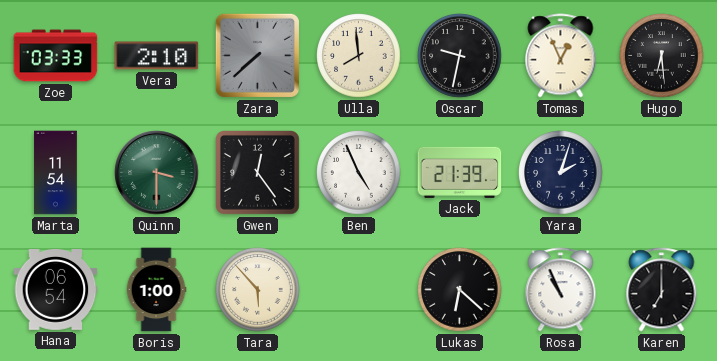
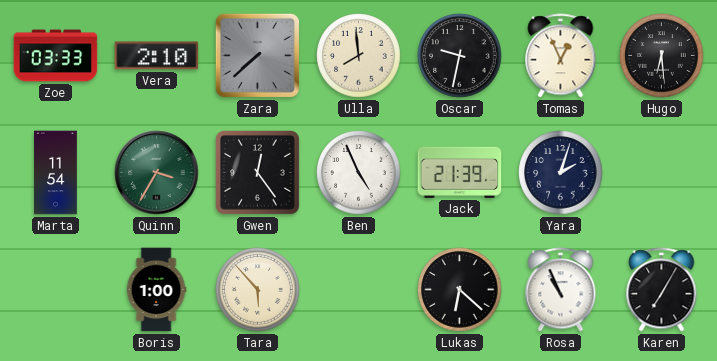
Quinn: 3:30 -> 3:35 (157, 173)
Hana: 06:54 -> none (56, 290)
Karen: 7:00 -> 7:05 (662, 290)
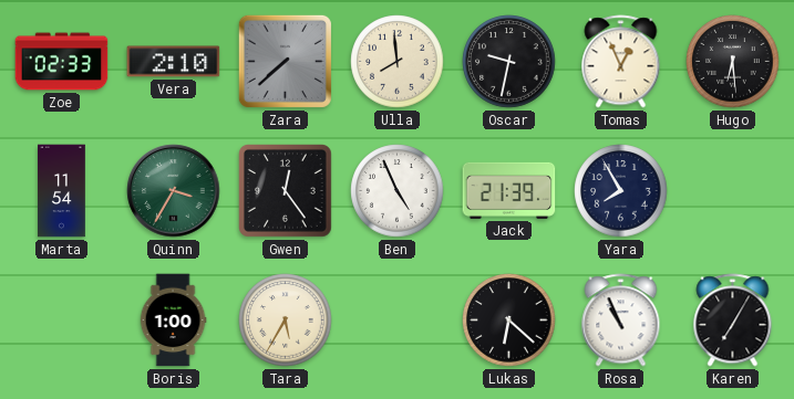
Zoe: 03:33 -> 02:33 (62, 62)
Yara: 2:03 -> 7:55 (621, 191)
Tara: 5:53 -> 5:35 (286, 321)
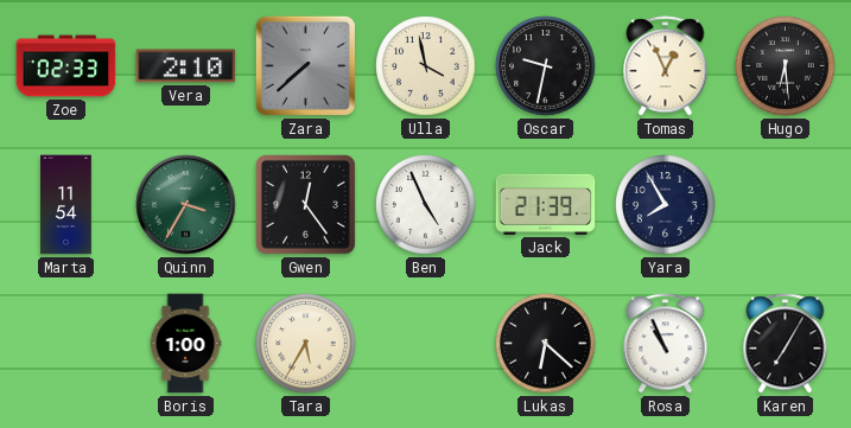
Ulla: 7:59 -> 3:58 (426, 66)
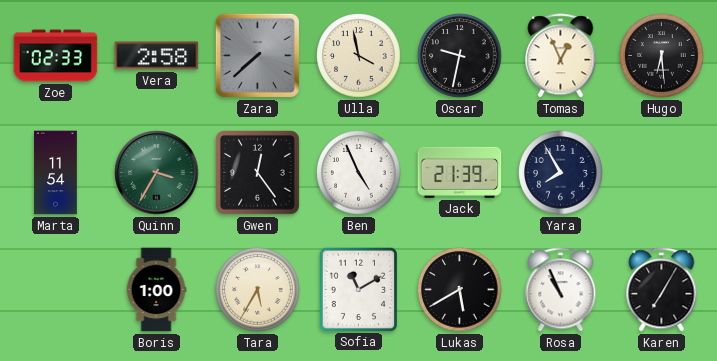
Vera: 2:10 -> 2:58 (157, 56)
Sofia: none -> 11:10 (358, 289)
Lukas: 6:22 -> 5:40 (460, 290)
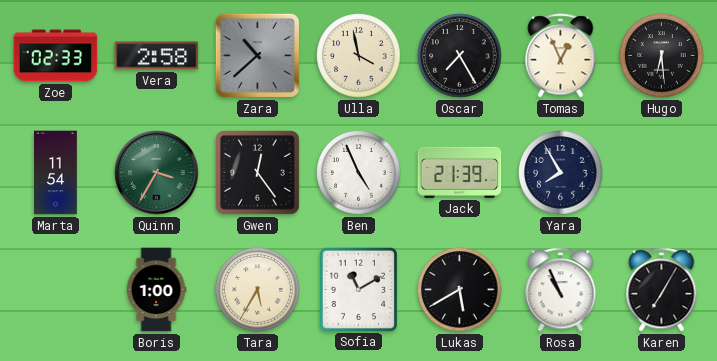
Zara: 7:38 -> 10:38 (257, 55)
Oscar: 9:32 -> 7:25 (460, 56)
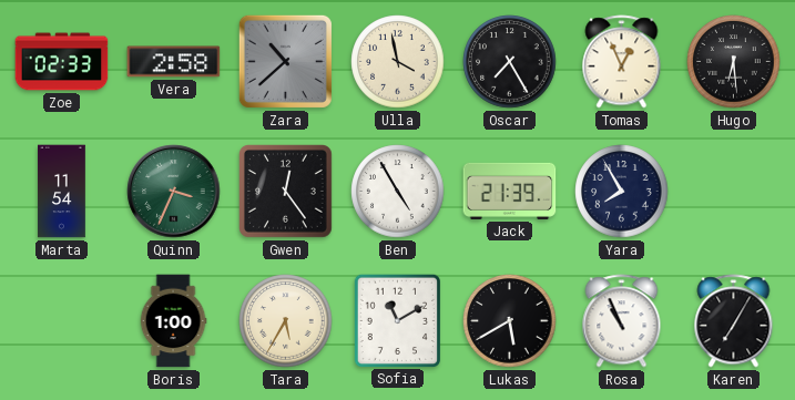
Quinn: 3:35 -> 3:34 (174, 192)
Ben: 4:56 -> 4:55 (398, 192)
